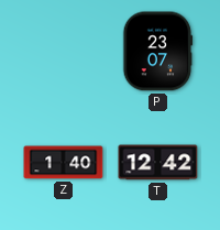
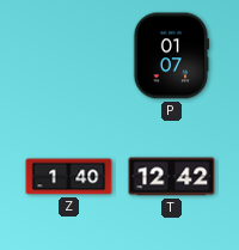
P: 23:07 -> 01:07 (171, 56)
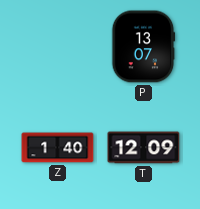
P: 01:07 -> 13:07 (143, 47)
T: 12:42 -> 12:09 (144, 148)
